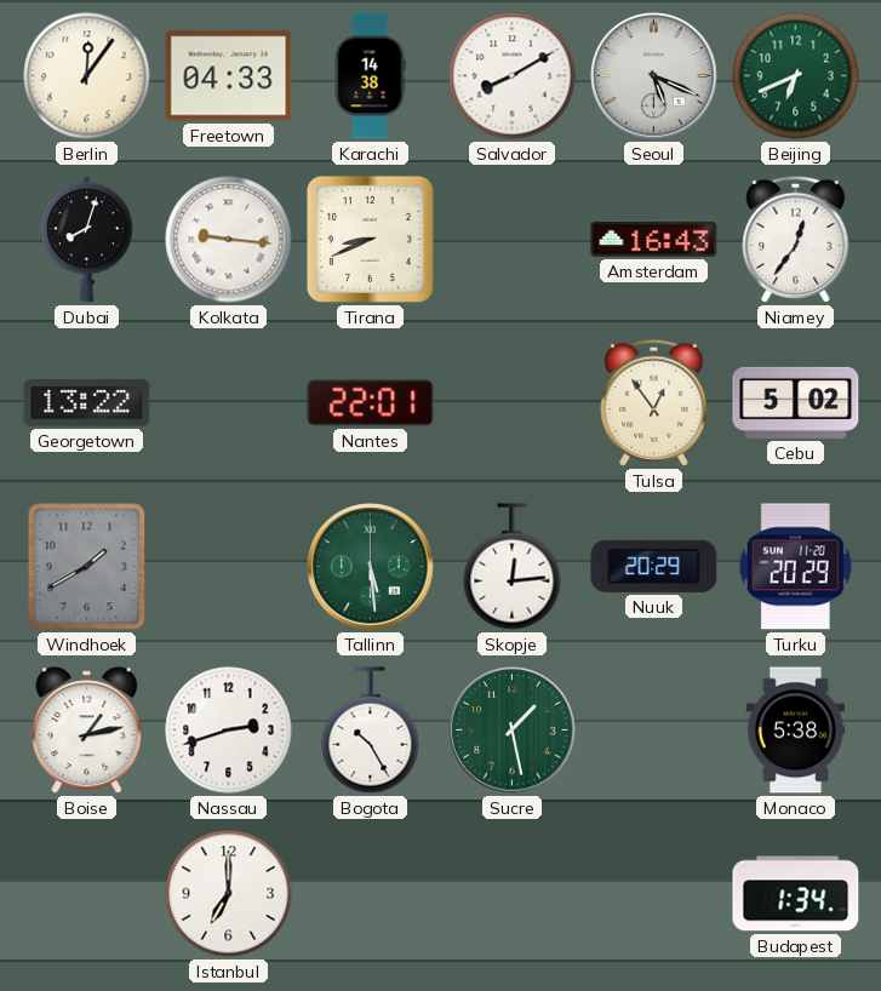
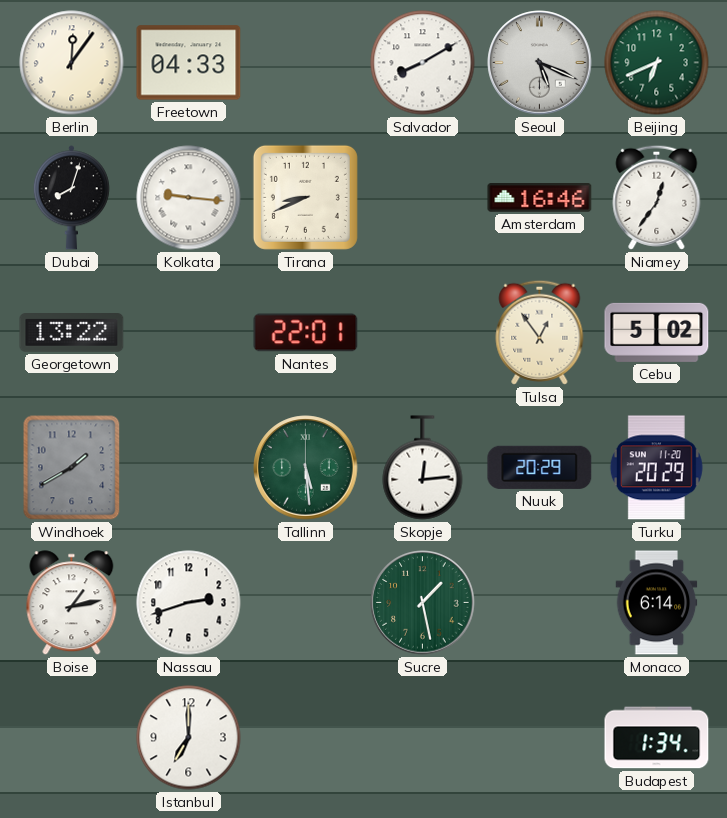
Karachi: 14:38 -> none (370, 76)
Amsterdam: 16:43 -> 16:46 (540, 198)
Bogota: 10:25 -> none (371, 731)
Monaco: 5:38 -> 6:14 (657, 603)
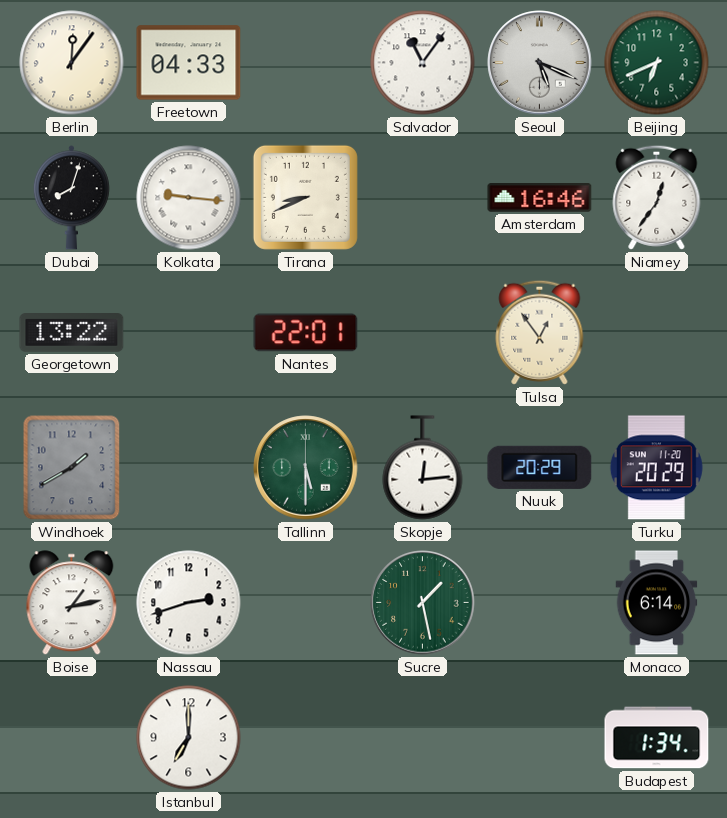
Salvador: 8:10 -> 11:06 (423, 63)
Cebu: 5:02 -> none (657, 332)
Tallinn: 5:29 -> 5:30 (306, 468)
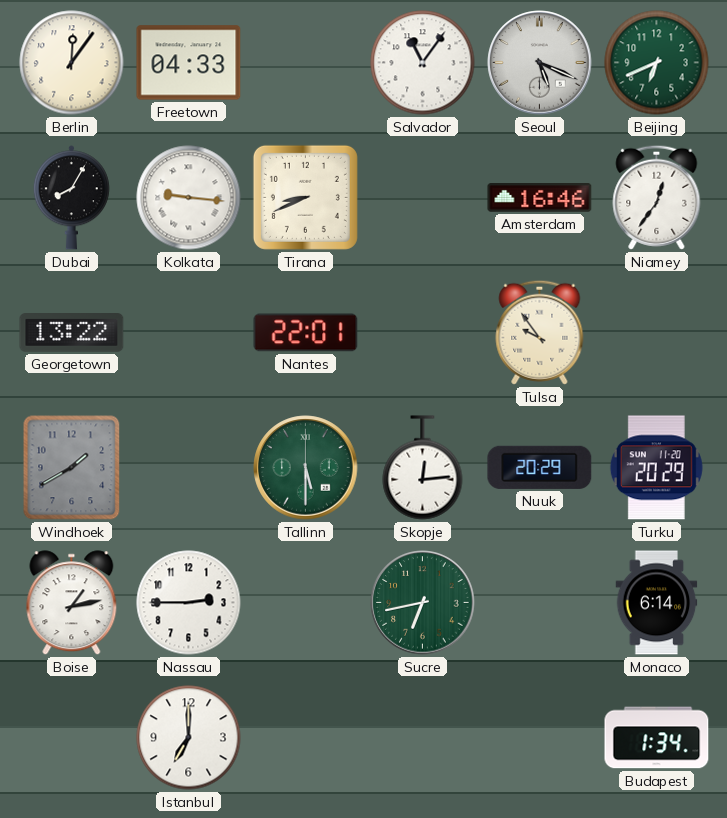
Dubai: 8:03 -> 8:05 (71, 198)
Tulsa: 12:54 -> 9:54 (540, 332)
Nassau: 2:42 -> 2:45 (189, 603)
Sucre: 1:28 -> 6:43 (423, 603)
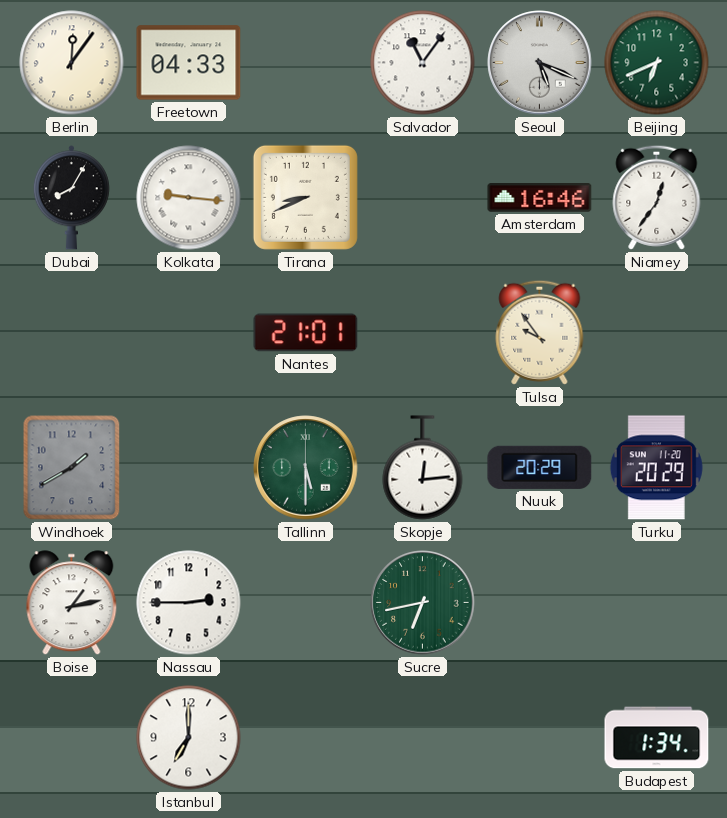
Georgetown: 13:22 -> none (72, 333)
Nantes: 22:01 -> 21:01 (306, 333)
Monaco: 6:14 -> none (657, 603)
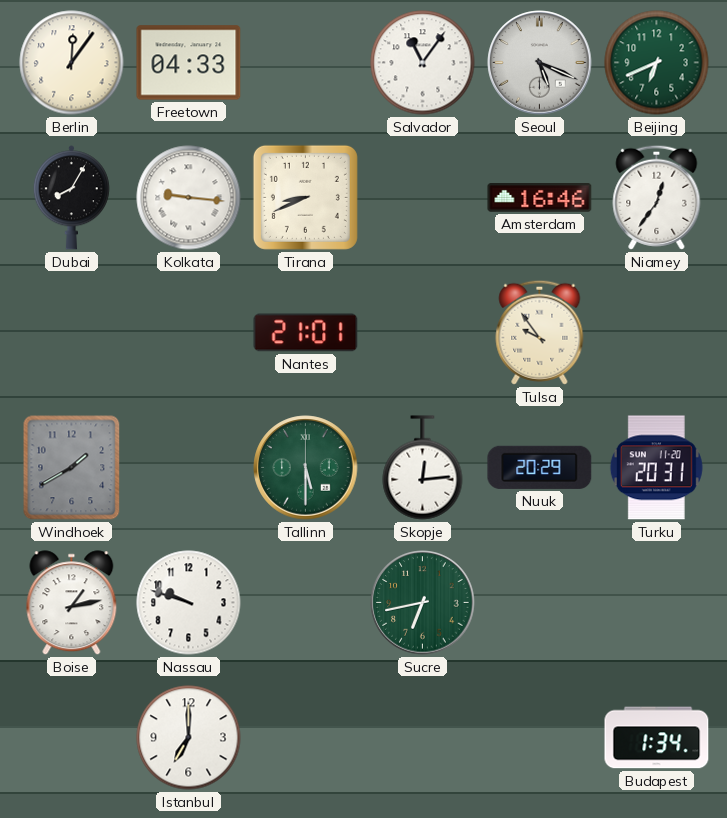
Turku: 20:29 -> 20:31 (656, 468)
Nassau: 2:45 -> 9:48 (189, 603)
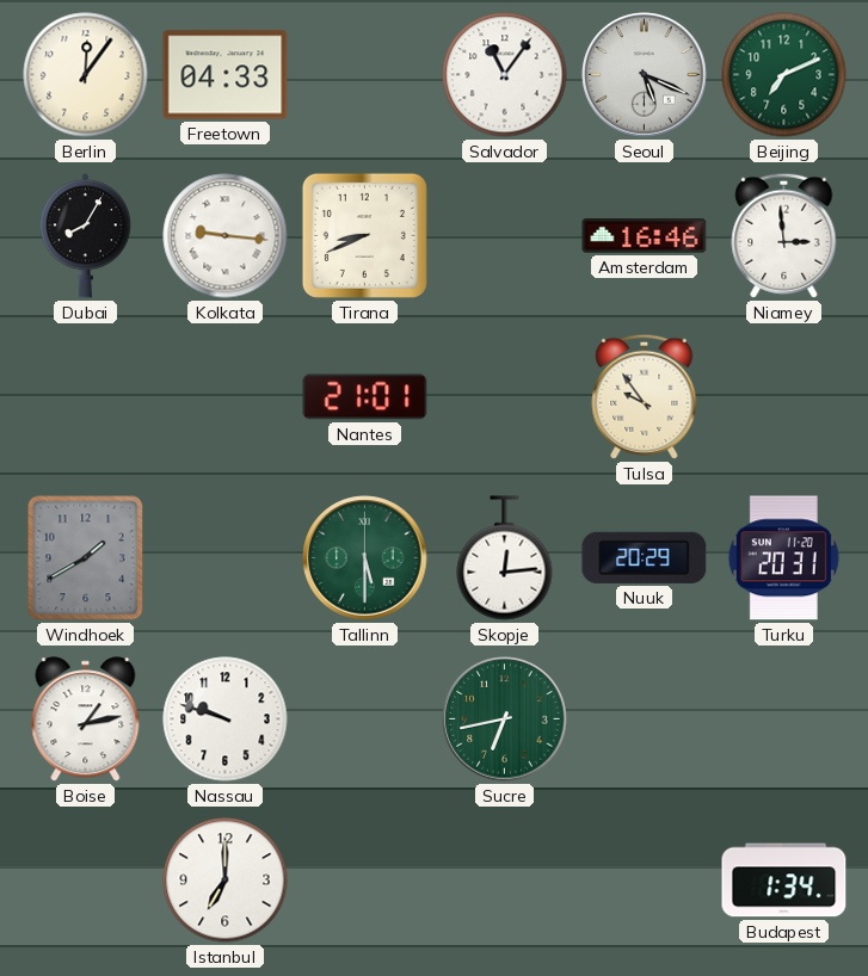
Beijing: 6:41 -> 7:11 (784, 75)
Niamey: 12:36 -> 2:59 (784, 235)
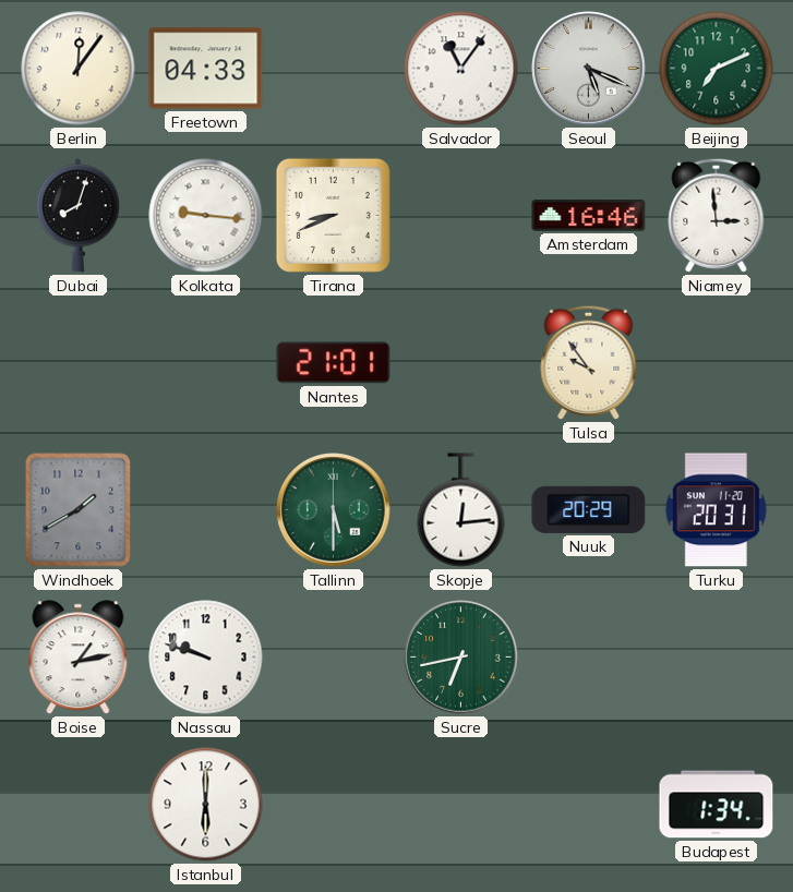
Dubai: 8:05 -> 8:03 (77, 216)
Istanbul: 7:00 -> 6:00 (206, 805)
